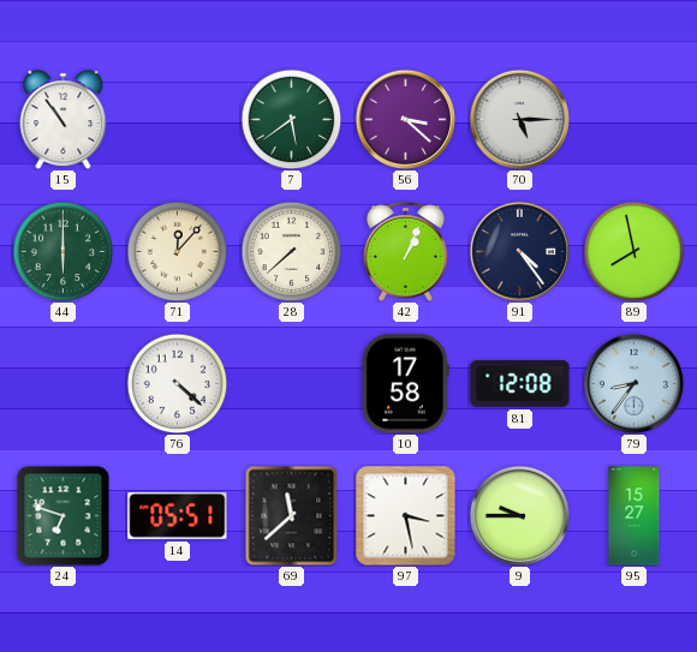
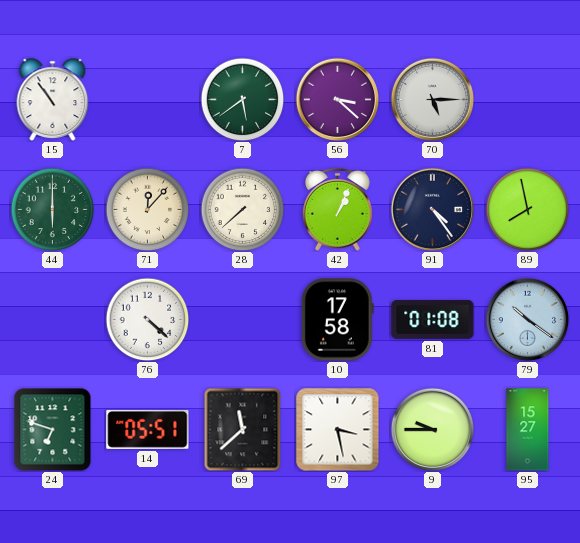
81: 12:08 -> 01:08 (433, 319)
79: 8:36 -> 10:21 (527, 319)
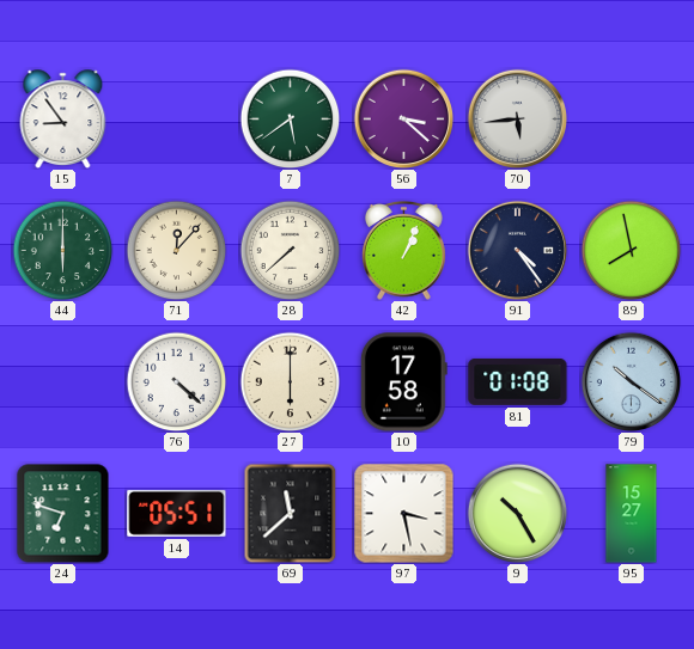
15: 10:54 -> 8:54 (63, 118)
70: 5:15 -> 5:44 (517, 118)
27: none -> 6:00 (290, 381)
9: 9:45 -> 10:25 (517, 513)
